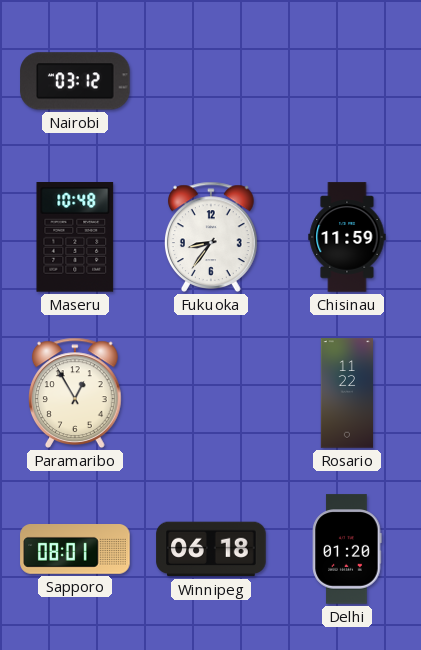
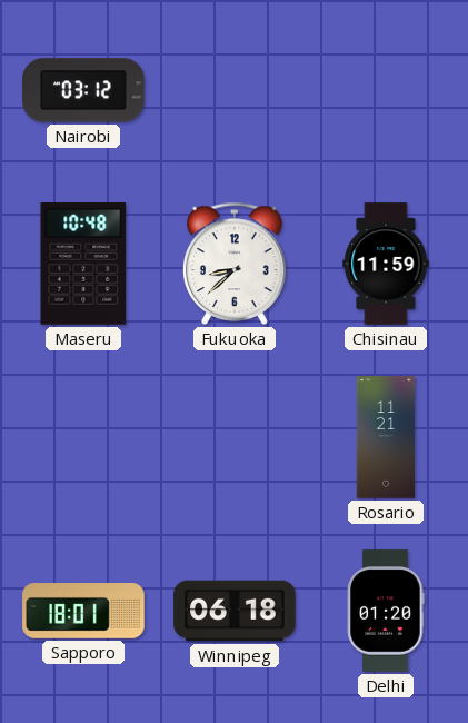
Fukuoka: 8:36 -> 8:38 (236, 264)
Paramaribo: 12:55 -> none (76, 393)
Rosario: 11:22 -> 11:21 (386, 437)
Sapporo: 08:01 -> 18:01 (83, 612)
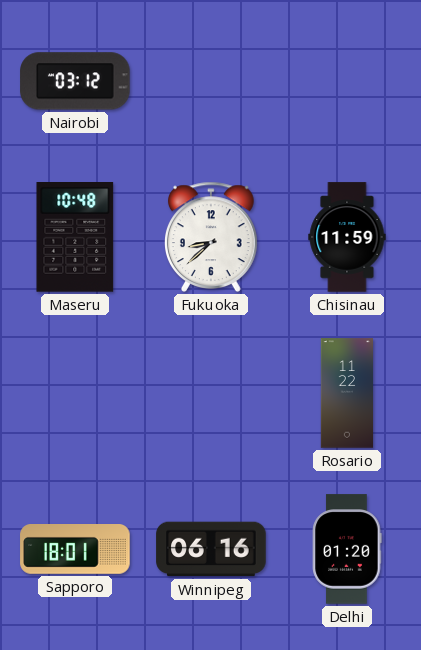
Rosario: 11:21 -> 11:22 (347, 393)
Winnipeg: 06:18 -> 06:16 (211, 549)
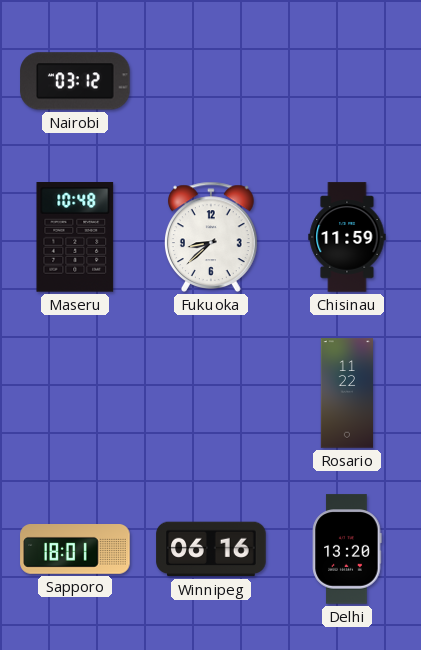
Delhi: 01:20 -> 13:20 (347, 549)
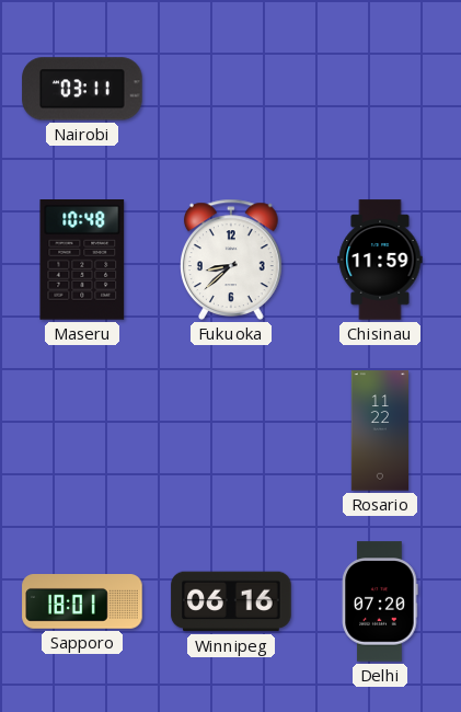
Nairobi: 03:12 -> 03:11 (82, 89)
Delhi: 13:20 -> 07:20 (380, 601)
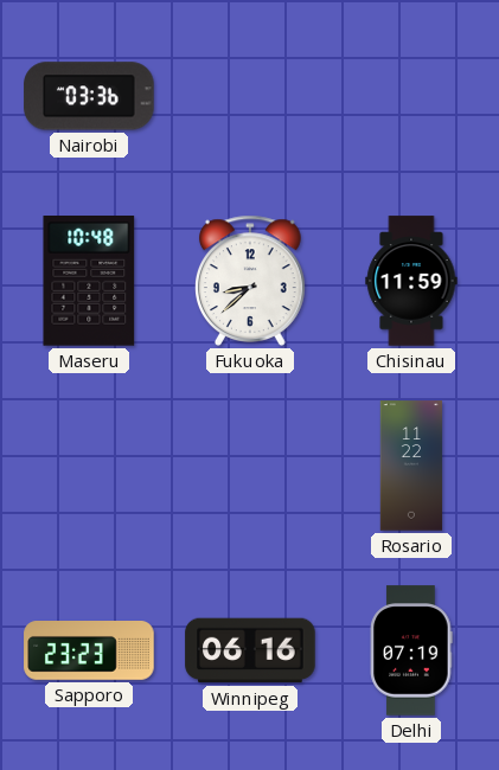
Nairobi: 03:11 -> 03:36 (89, 96)
Sapporo: 18:01 -> 23:23 (89, 652)
Delhi: 07:20 -> 07:19 (411, 650)
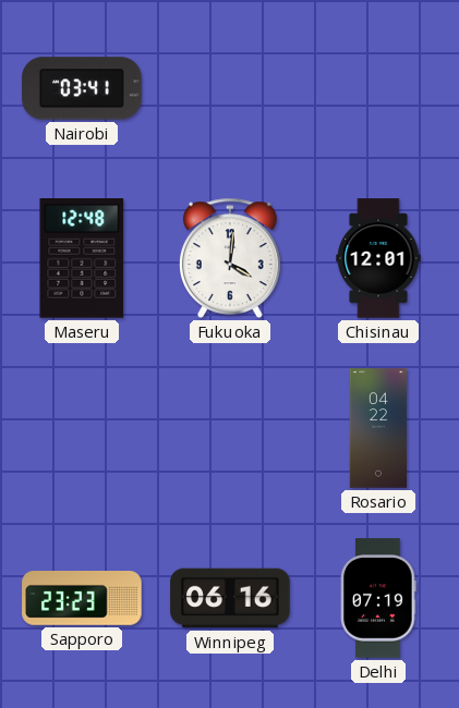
Nairobi: 03:36 -> 03:41 (82, 88)
Maseru: 10:48 -> 12:48 (82, 259)
Fukuoka: 8:38 -> 4:01 (231, 258)
Chisinau: 11:59 -> 12:01 (378, 258)
Rosario: 11:22 -> 04:22 (378, 428)
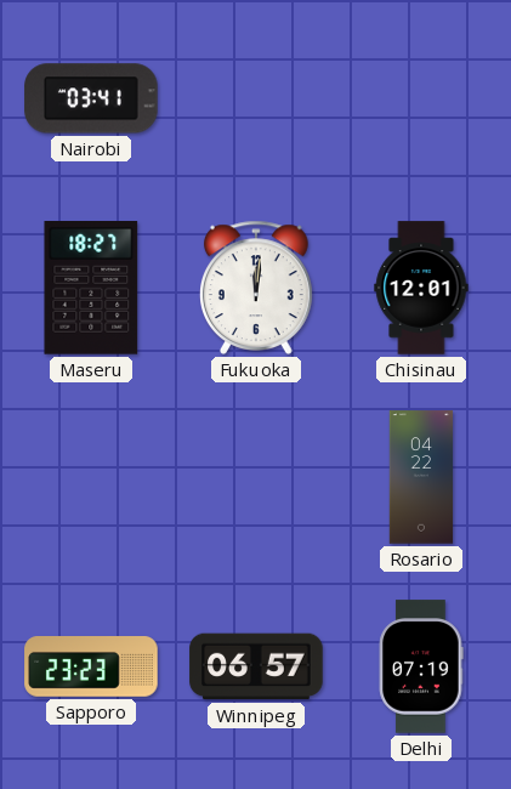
Maseru: 12:48 -> 18:27 (91, 289)
Fukuoka: 4:01 -> 12:01 (257, 288)
Winnipeg: 06:16 -> 06:57 (256, 666)
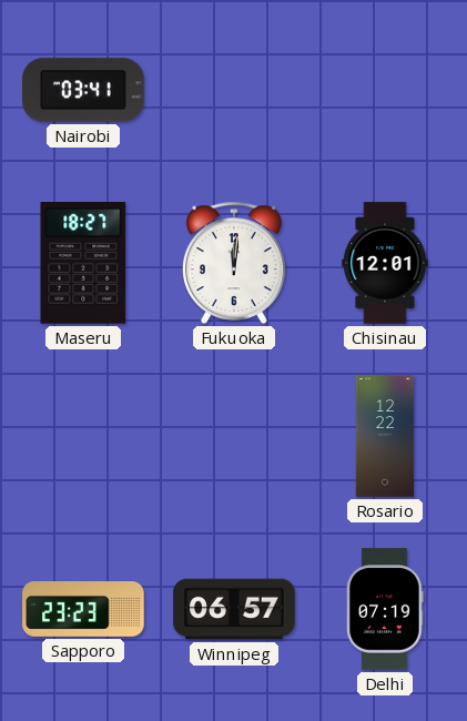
Rosario: 04:22 -> 12:22 (385, 436)
